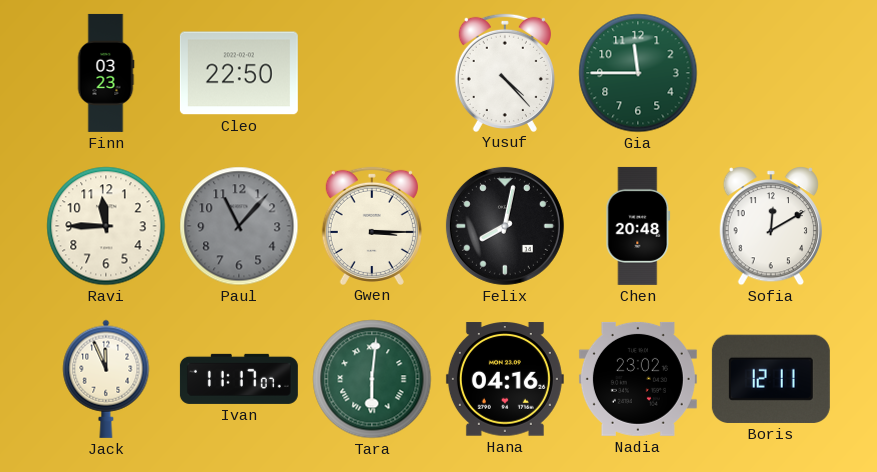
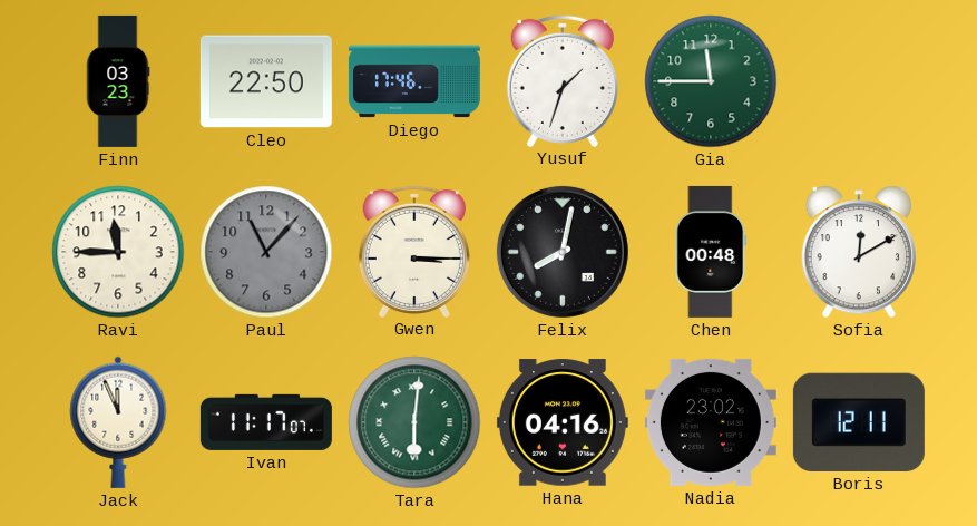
Diego: none -> 17:46 (414, 81)
Yusuf: 4:23 -> 1:33 (563, 80)
Chen: 20:48 -> 00:48 (711, 252)
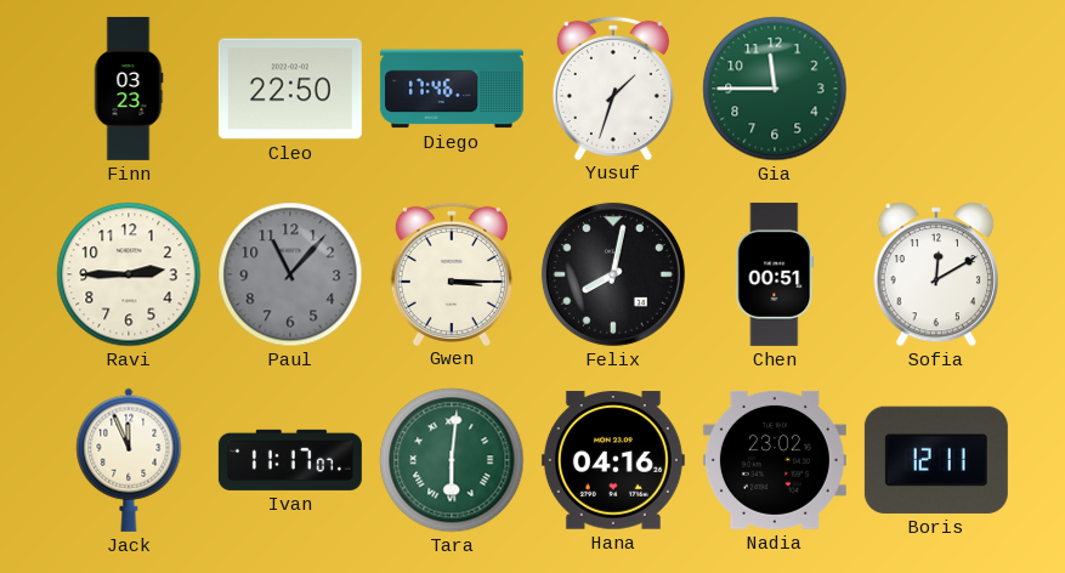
Ravi: 11:45 -> 2:45 (129, 274)
Chen: 00:48 -> 00:51 (775, 274)
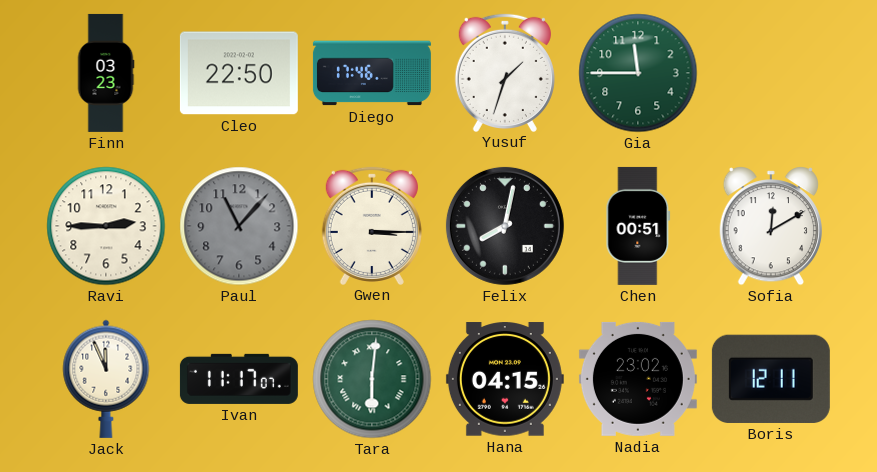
Hana: 04:16 -> 04:15 (505, 379)
